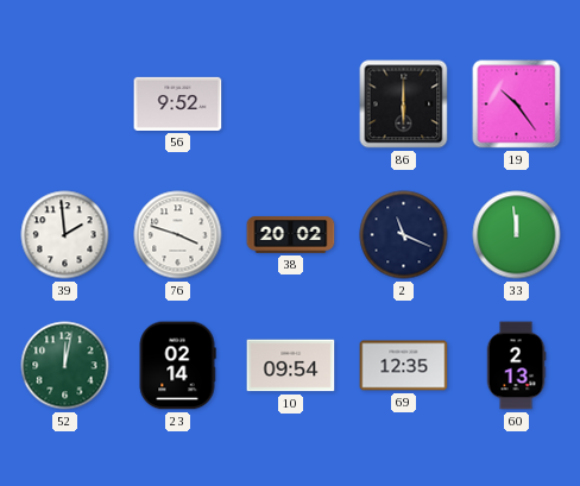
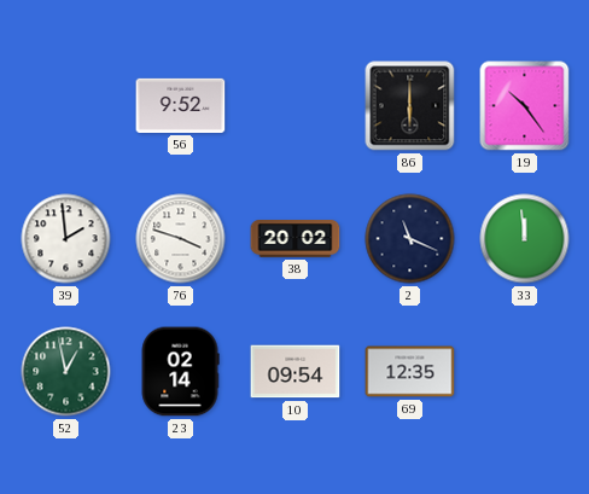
52: 12:02 -> 12:58 (66, 372)
60: 2:13 -> none (516, 366)
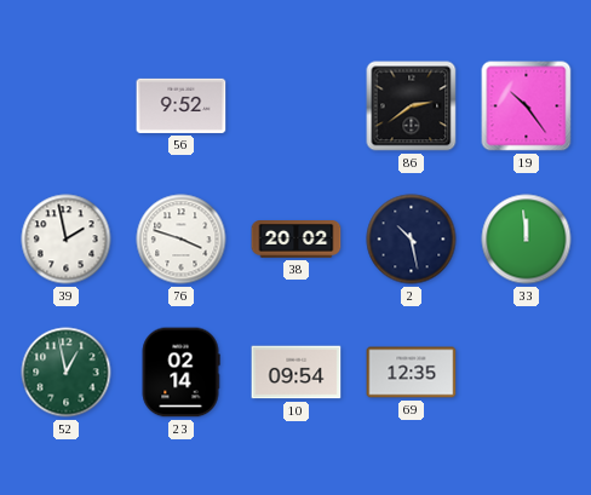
86: 6:00 -> 2:39 (412, 107)
39: 1:59 -> 1:58 (67, 240)
2: 11:19 -> 10:28 (412, 240)
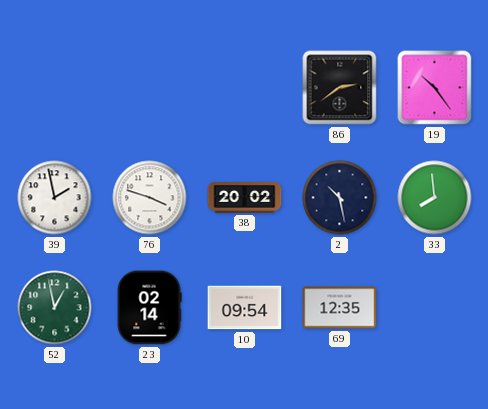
56: 9:52 -> none (182, 105)
33: 11:59 -> 7:59 (435, 198)
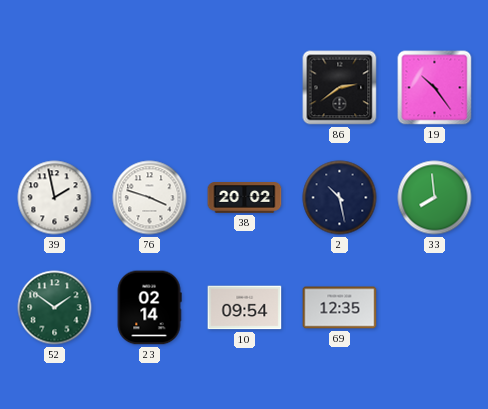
52: 12:58 -> 1:51 (55, 308)
